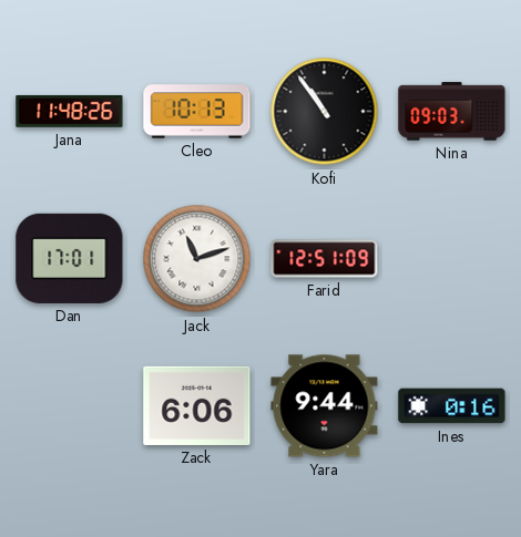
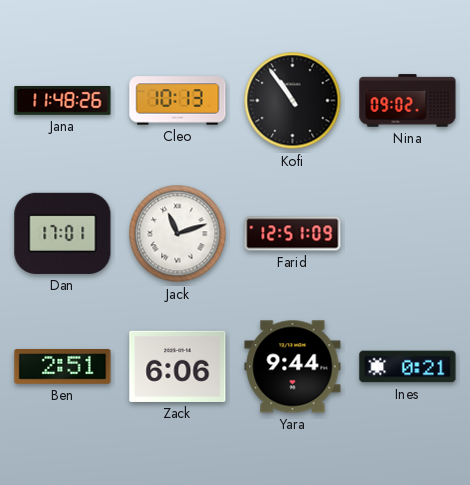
Nina: 09:03 -> 09:02 (408, 101)
Ben: none -> 2:51 (63, 367)
Ines: 0:16 -> 0:21 (408, 367)
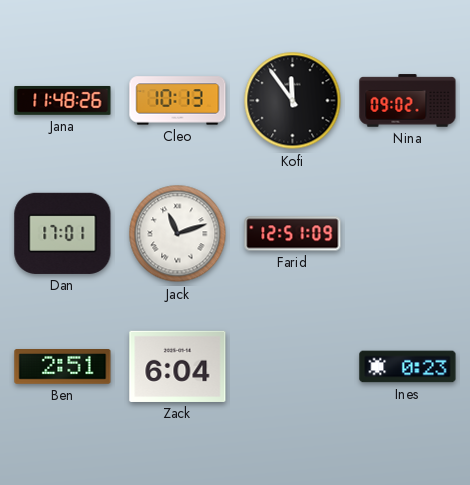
Kofi: 10:54 -> 11:54 (293, 101)
Zack: 6:06 -> 6:04 (178, 366)
Yara: 9:44 -> none (293, 367)
Ines: 0:21 -> 0:23 (408, 367)
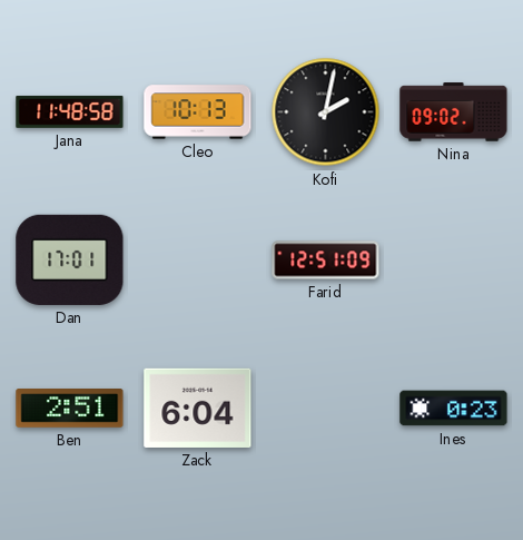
Jana: 11:48:26 -> 11:48:58 (70, 111)
Kofi: 11:54 -> 2:02 (326, 112)
Jack: 11:12 -> none (178, 234)
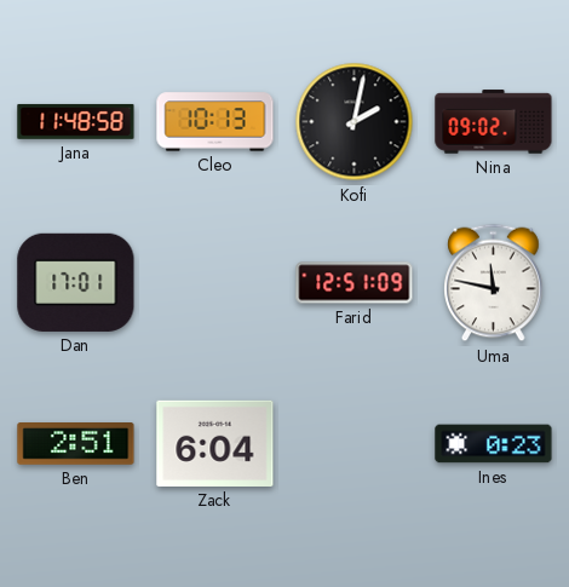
Uma: none -> 11:47 (494, 283)
